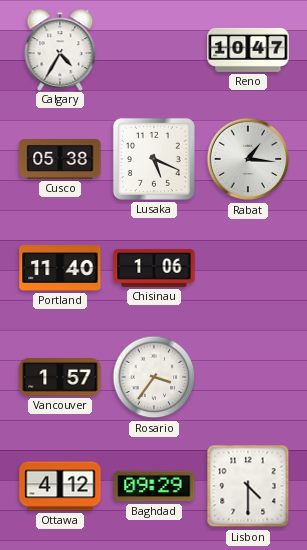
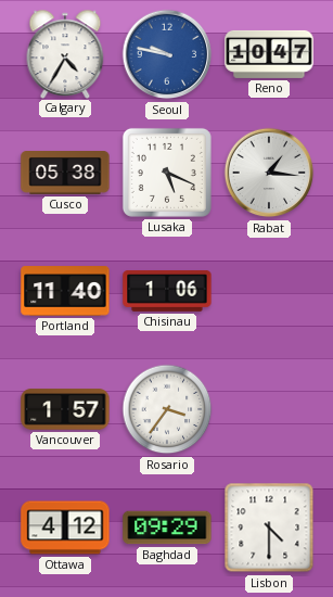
Seoul: none -> 9:47 (167, 54)
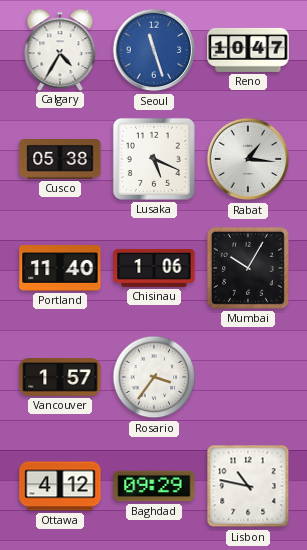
Seoul: 9:47 -> 11:27 (154, 50)
Mumbai: none -> 10:05 (248, 268)
Lisbon: 4:30 -> 10:47 (248, 486)
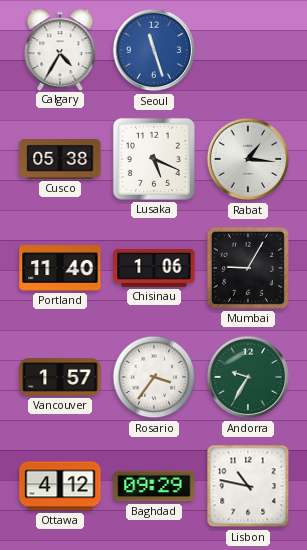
Reno: 10:47 -> none (248, 50)
Mumbai: 10:05 -> 9:05 (248, 268)
Andorra: none -> 9:35 (248, 377)
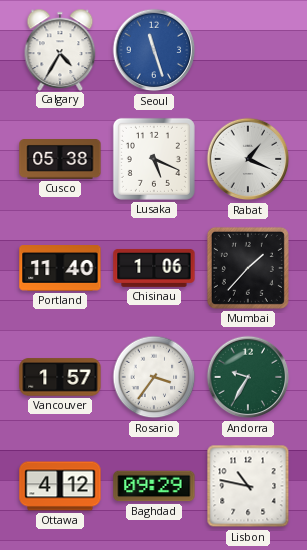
Rabat: 1:16 -> 1:19 (248, 159)
Mumbai: 9:05 -> 1:37 (248, 268)
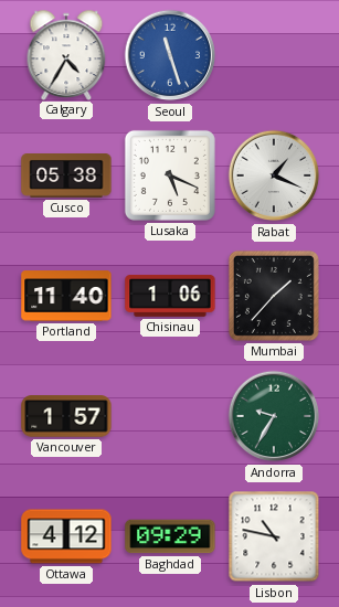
Rosario: 3:36 -> none (154, 377)
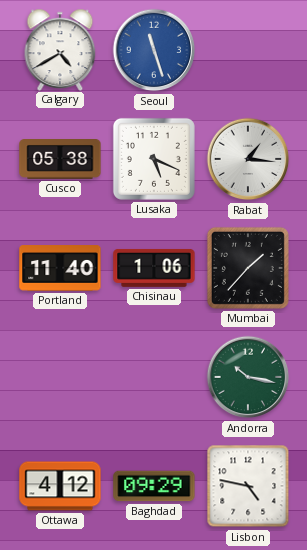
Calgary: 4:35 -> 4:40 (60, 49)
Rabat: 1:19 -> 1:16 (248, 159)
Vancouver: 1:57 -> none (66, 416)
Andorra: 9:35 -> 10:17 (248, 377)
Lisbon: 10:47 -> 4:47 (248, 486)
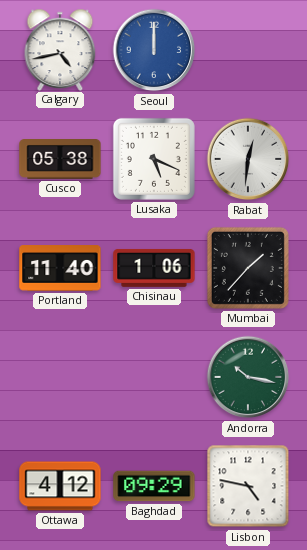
Calgary: 4:40 -> 4:43 (60, 49)
Seoul: 11:27 -> 12:00 (154, 50)
Rabat: 1:16 -> 12:31 (248, 159)
